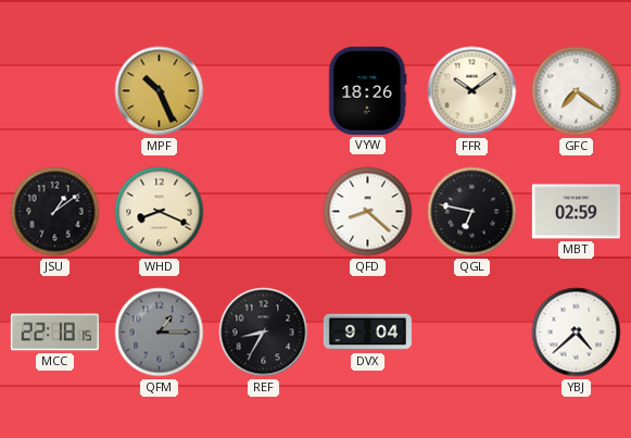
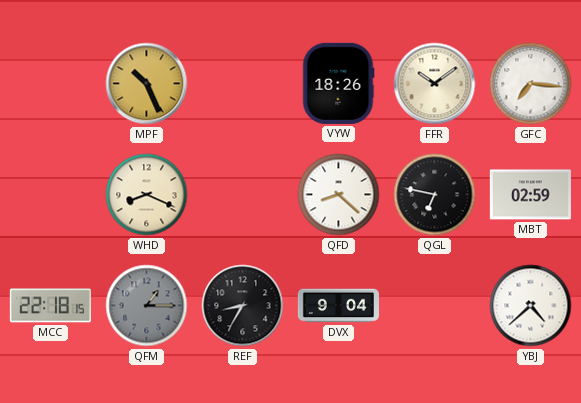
GFC: 7:21 -> 7:16 (531, 84)
JSU: 1:09 -> none (55, 212)
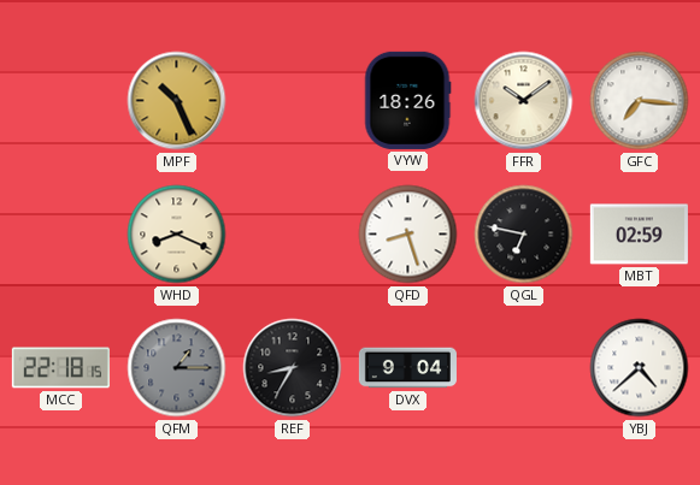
QFD: 8:22 -> 8:27 (408, 235)
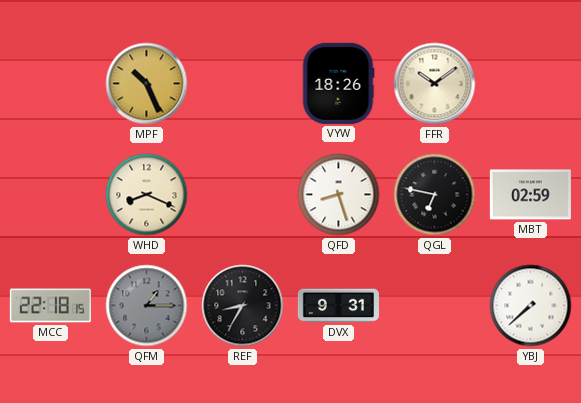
GFC: 7:16 -> none (640, 101)
DVX: 9:04 -> 9:31 (338, 306)
YBJ: 4:38 -> 7:38 (531, 306)
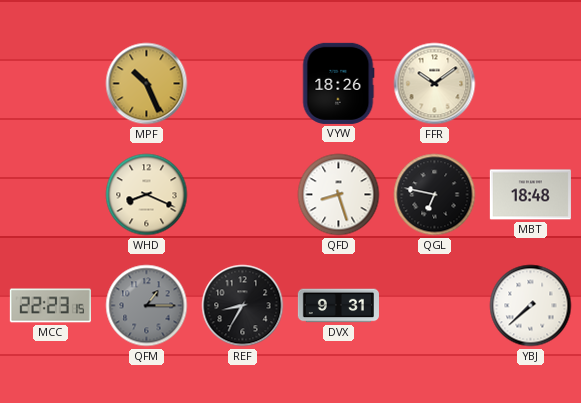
MBT: 02:59 -> 18:48 (530, 195)
MCC: 22:18 -> 22:23 (50, 306)
